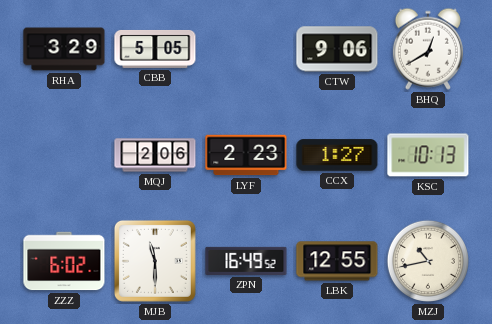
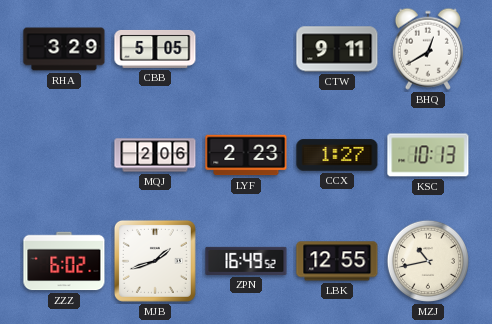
CTW: 9:06 -> 9:11 (337, 49)
MJB: 11:30 -> 1:42 (155, 261)
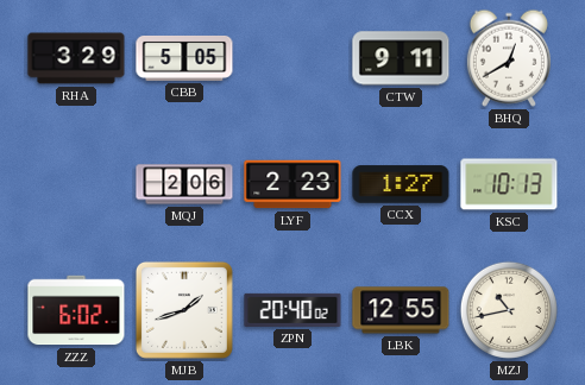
ZPN: 16:49 -> 20:40 (292, 310)
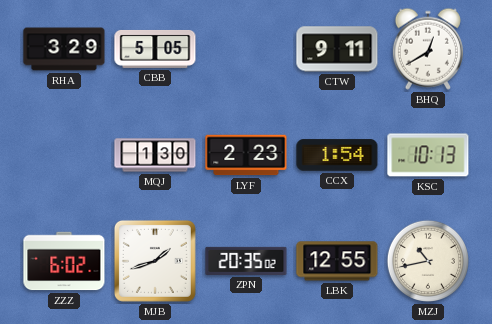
MQJ: 2:06 -> 1:30 (155, 155)
CCX: 1:27 -> 1:54 (337, 155)
ZPN: 20:40 -> 20:35 (246, 261)
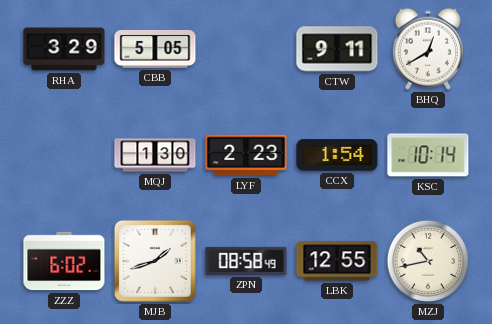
KSC: 10:13 -> 10:14 (428, 155)
ZPN: 20:35 -> 08:58 (246, 261)
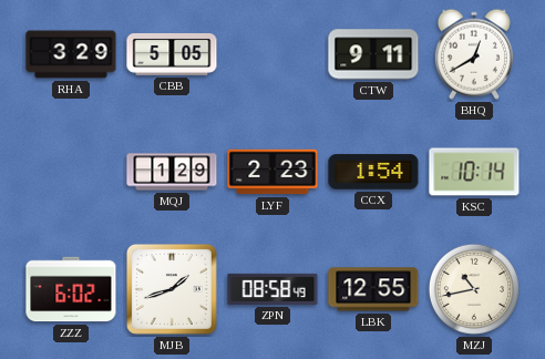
MQJ: 1:30 -> 1:29 (172, 172)
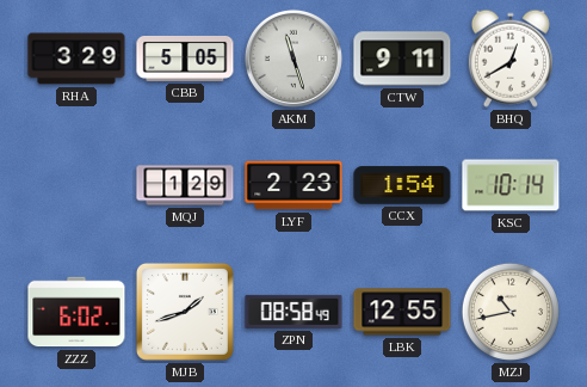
AKM: none -> 11:27 (293, 59)
